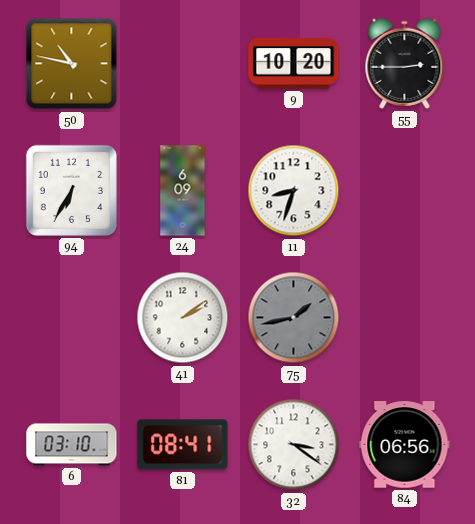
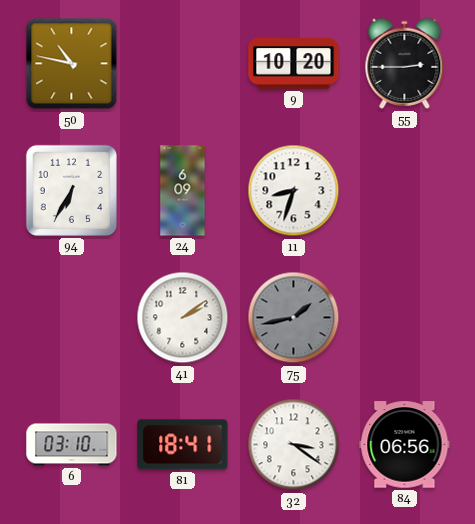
81: 08:41 -> 18:41 (183, 445)
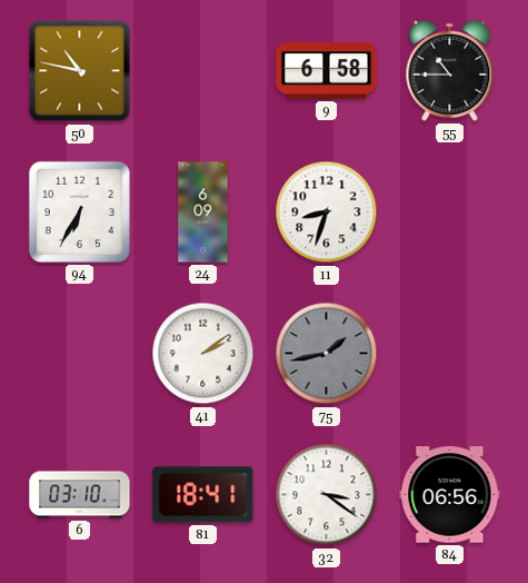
9: 10:20 -> 6:58 (327, 71)
55: 2:45 -> 10:45 (450, 70)
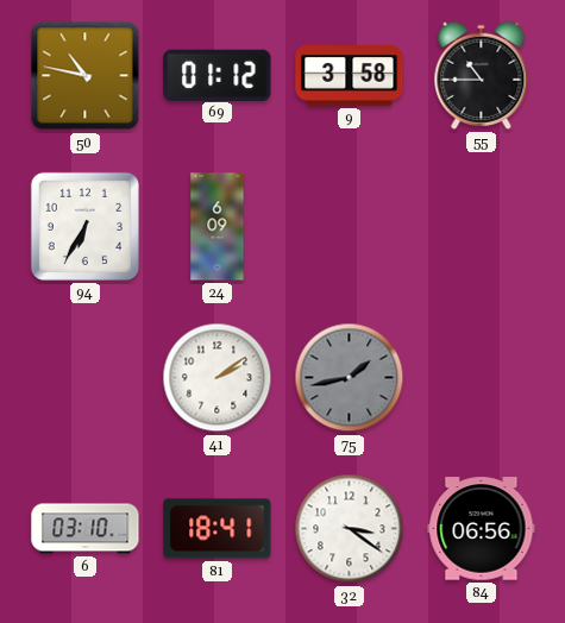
69: none -> 01:12 (218, 75)
9: 6:58 -> 3:58 (350, 76)
11: 8:33 -> none (327, 213)
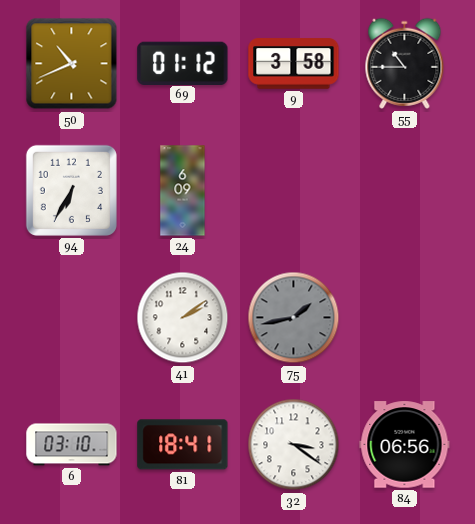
50: 10:47 -> 10:41 (72, 64)
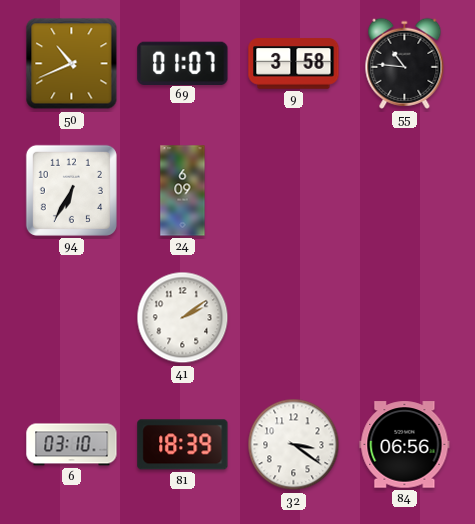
69: 01:12 -> 01:07 (183, 63)
55: 10:45 -> 10:46 (405, 63)
75: 1:43 -> none (294, 318)
81: 18:41 -> 18:39 (183, 445)
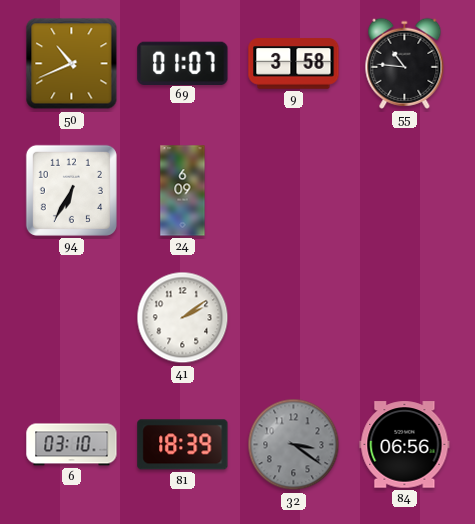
32 dial: white -> grey (294, 445)
